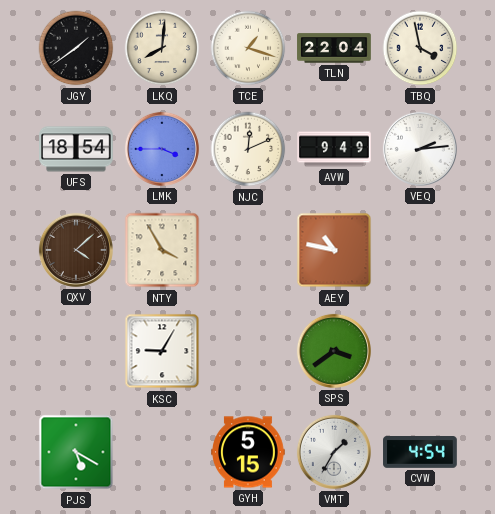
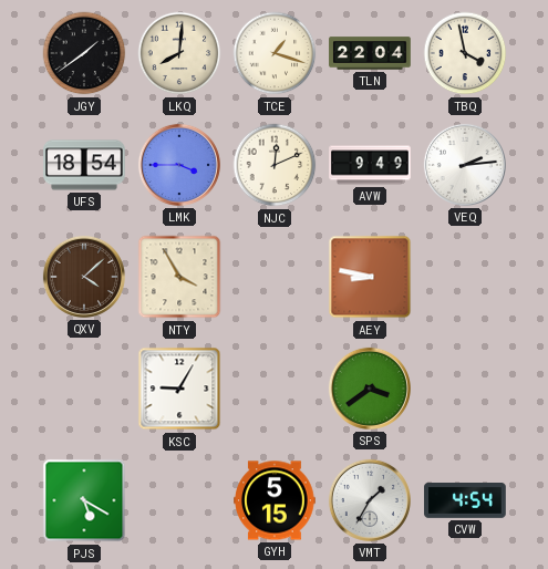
AEY: 10:47 -> 8:47 (370, 277)
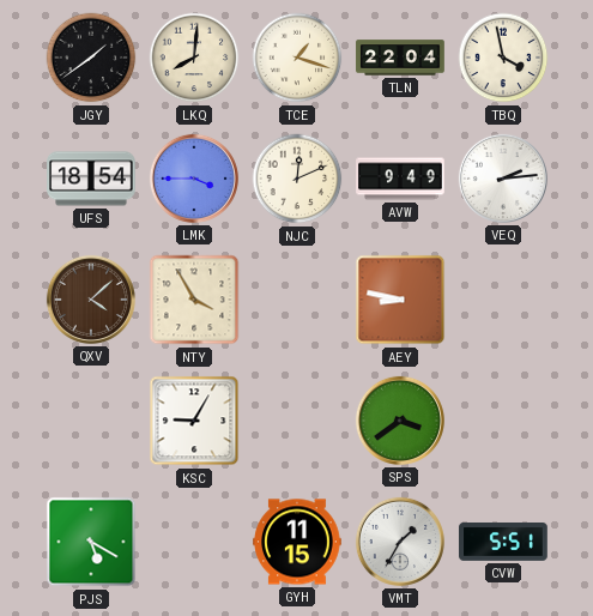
GYH: 5:15 -> 11:15 (297, 542)
CVW: 4:54 -> 5:51 (503, 543)
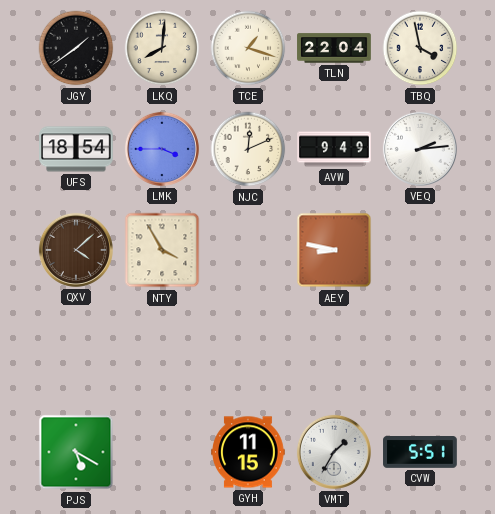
KSC: 9:05 -> none (194, 421)
SPS: 3:39 -> none (400, 421)
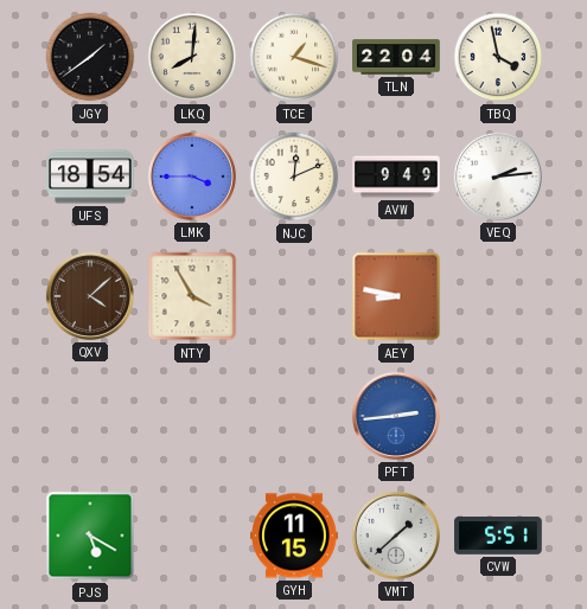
PFT: none -> 2:44 (396, 416)
VMT: 1:35 -> 1:38 (396, 536)
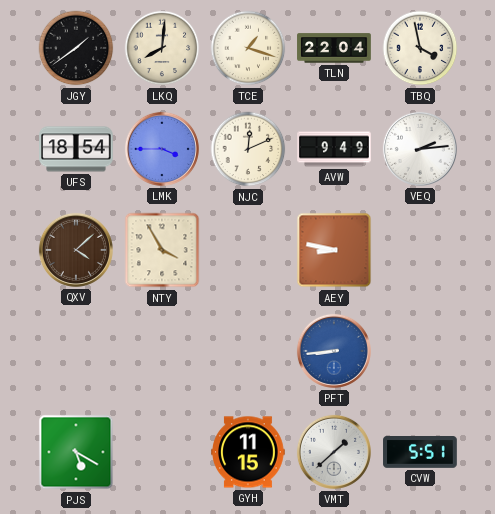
PFT: 2:44 -> 8:44 (334, 351)
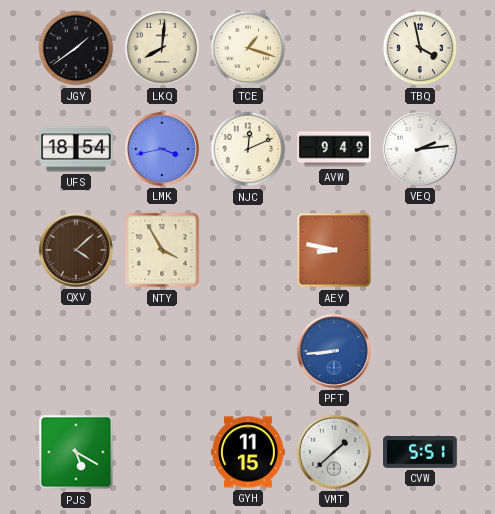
TLN: 22:04 -> none (334, 48)
LMK: 3:45 -> 3:43 (162, 149)
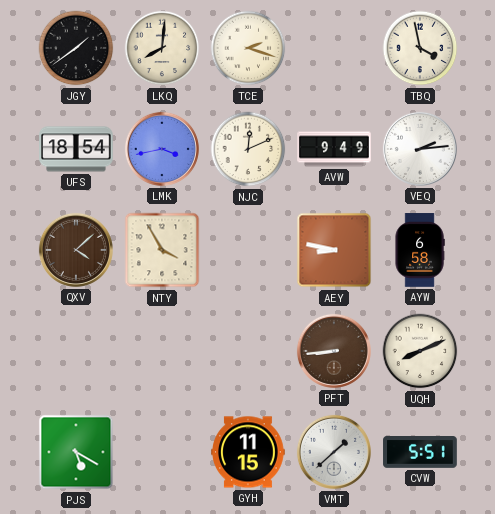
TCE: 1:18 -> 2:18 (248, 48)
AYW: none -> 6:58 (420, 250)
PFT dial: blue -> brown (334, 351)
UQH: none -> 8:11 (420, 351)
